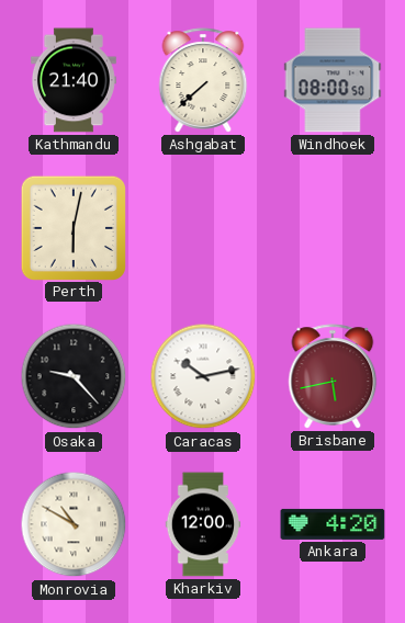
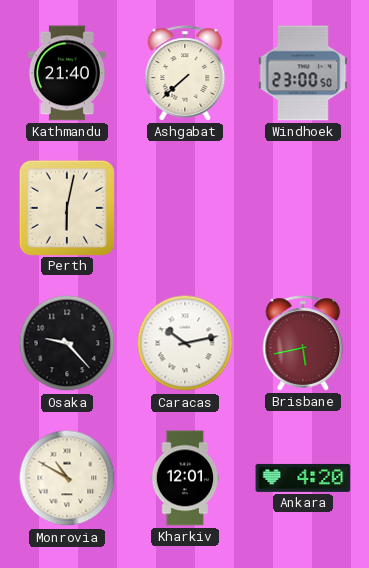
Windhoek: 08:00 -> 23:00 (303, 73)
Kharkiv: 12:00 -> 12:01 (185, 478)
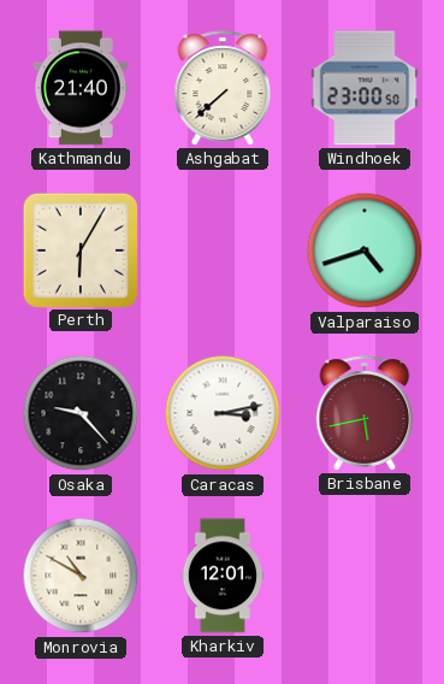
Perth: 6:02 -> 6:05 (79, 249)
Valparaiso: none -> 4:42 (365, 250)
Caracas: 10:13 -> 3:13 (223, 413)
Ankara: 4:20 -> none (303, 478)
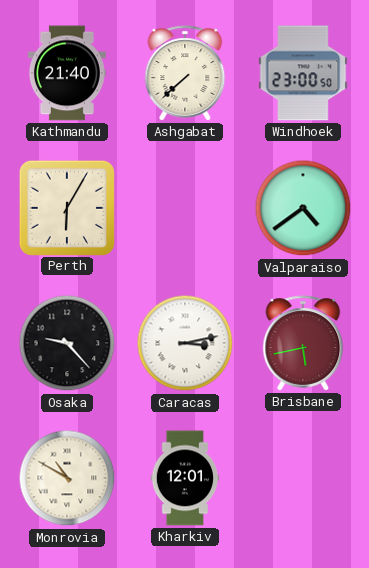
Valparaiso: 4:42 -> 4:39 (303, 208)
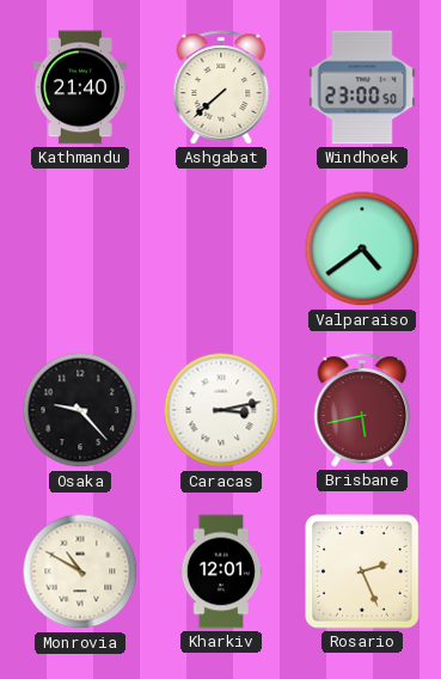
Perth: 6:05 -> none (66, 207)
Rosario: none -> 2:26 (362, 571)
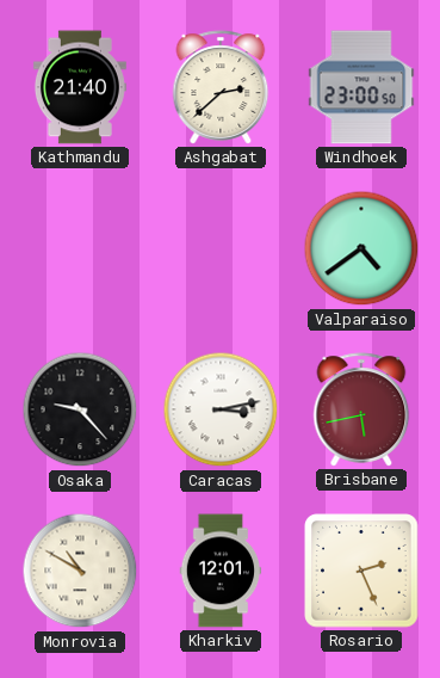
Ashgabat: 7:38 -> 2:38 (221, 87)
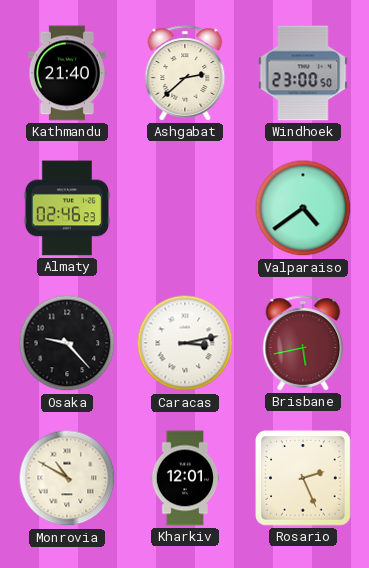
Almaty: none -> 02:46 (66, 208)
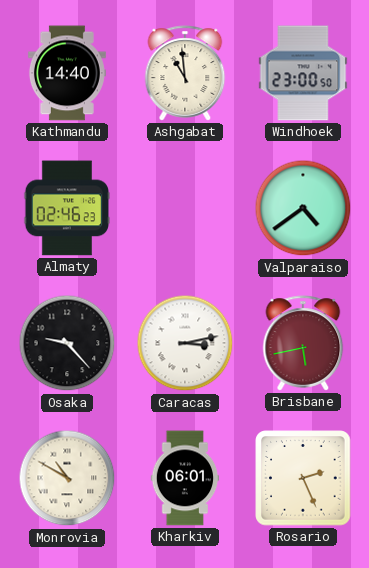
Kathmandu: 21:40 -> 14:40 (67, 73)
Ashgabat: 2:38 -> 10:59 (185, 73)
Kharkiv: 12:01 -> 06:01 (185, 478)
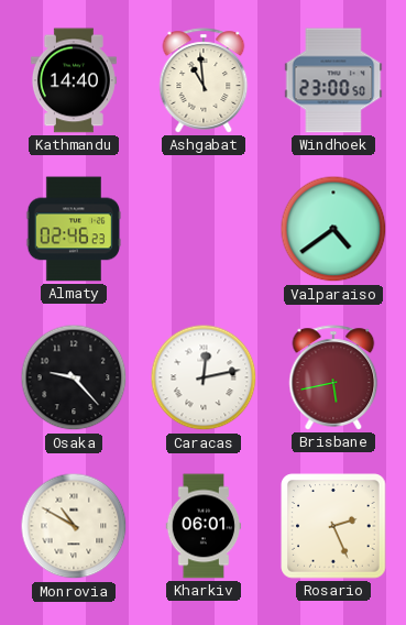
Caracas: 3:13 -> 12:13 (204, 377)
